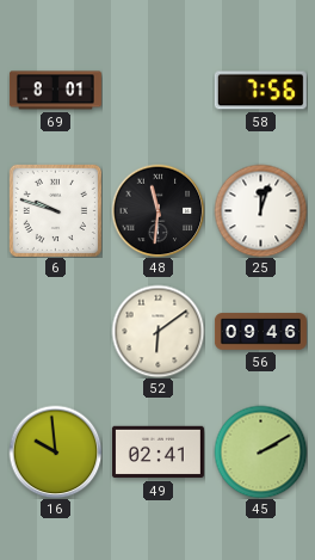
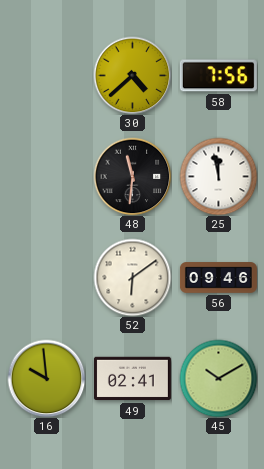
69: 8:01 -> none (55, 91)
30: none -> 4:38 (132, 75)
6: 9:48 -> none (55, 210)
25: 12:03 -> 11:58 (218, 176)
45: 2:10 -> 10:10 (218, 378)
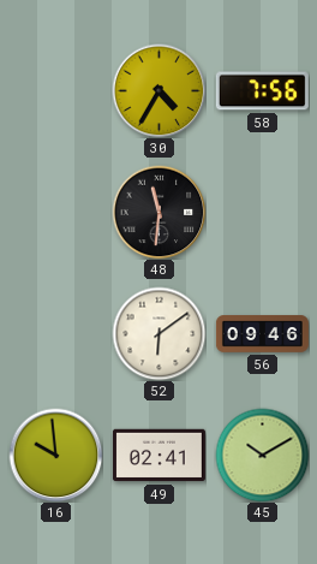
30: 4:38 -> 4:35 (158, 90)
25: 11:58 -> none (218, 176)
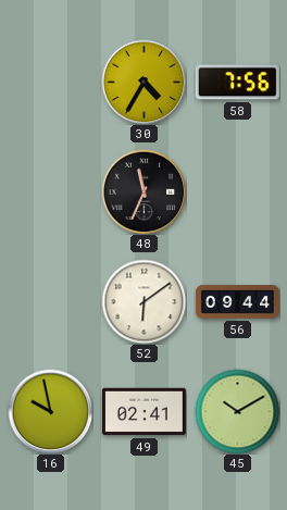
48: 11:31 -> 11:34 (143, 191)
56: 09:46 -> 09:44 (237, 302)
16: 9:59 -> 9:58 (50, 411)
